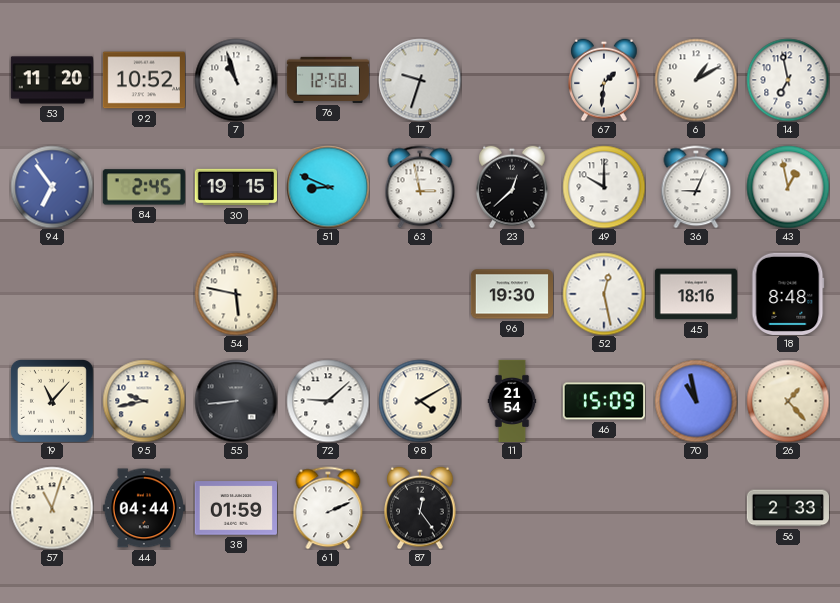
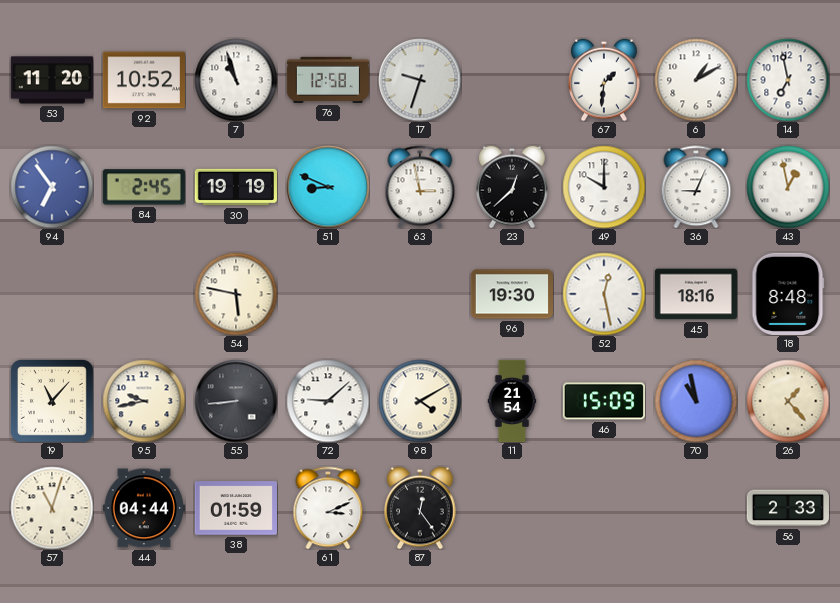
30: 19:15 -> 19:19 (235, 187)
61: 2:11 -> 3:11 (328, 508)
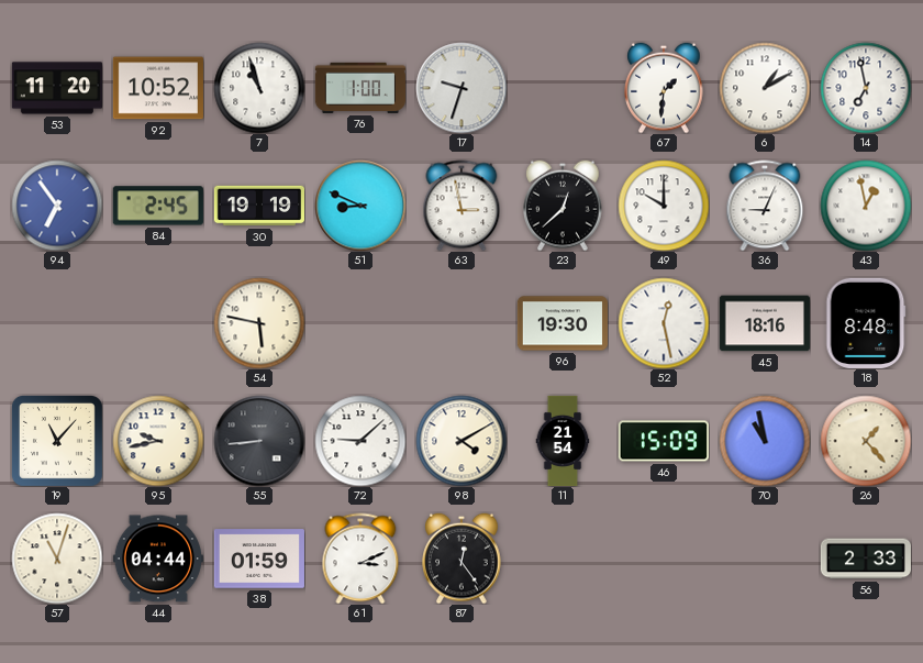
76: 12:58 -> 1:00 (360, 88)
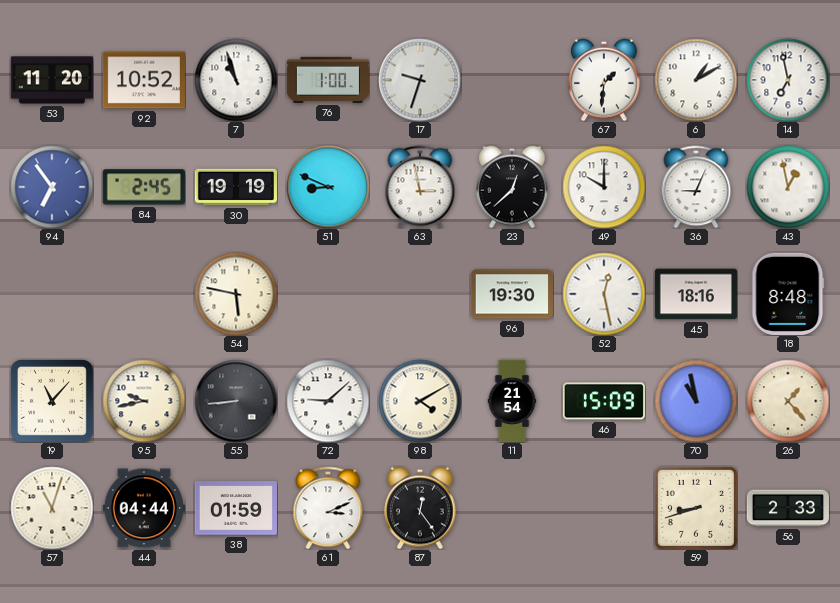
59: none -> 8:42 (696, 508)
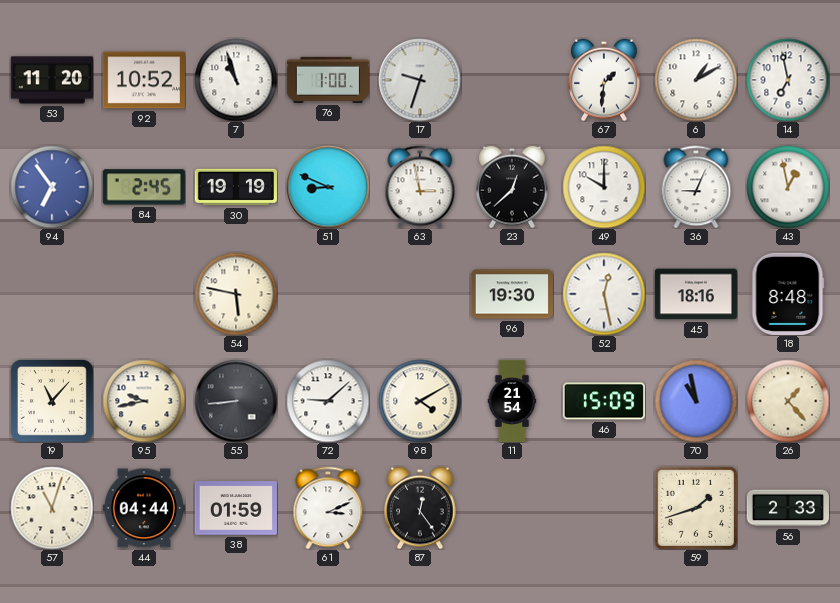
59: 8:42 -> 1:42 (696, 508)
